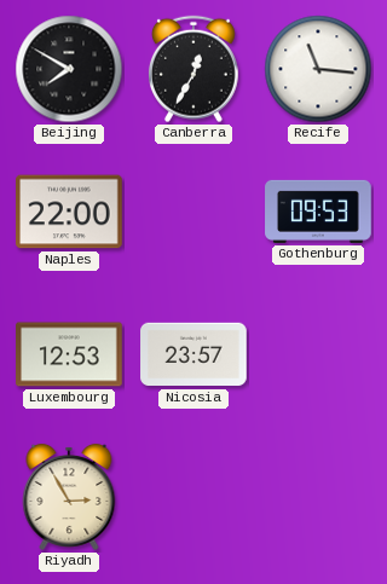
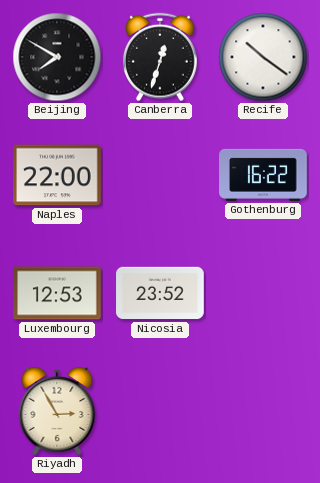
Canberra: 12:35 -> 12:33 (160, 57)
Recife: 11:16 -> 10:21 (263, 57)
Gothenburg: 09:53 -> 16:22 (263, 175)
Nicosia: 23:57 -> 23:52 (160, 293)
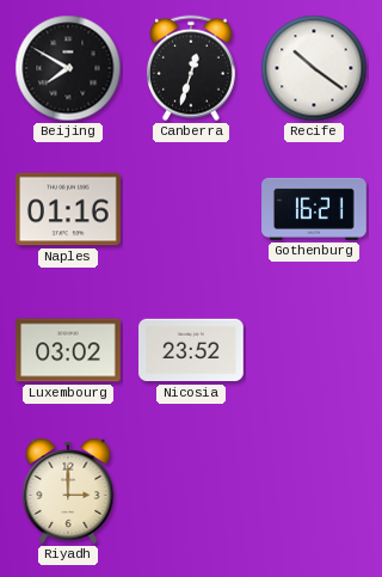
Naples: 22:00 -> 01:16 (69, 209)
Gothenburg: 16:22 -> 16:21 (314, 209)
Luxembourg: 12:53 -> 03:02 (68, 350)
Riyadh: 2:55 -> 3:00 (68, 491)
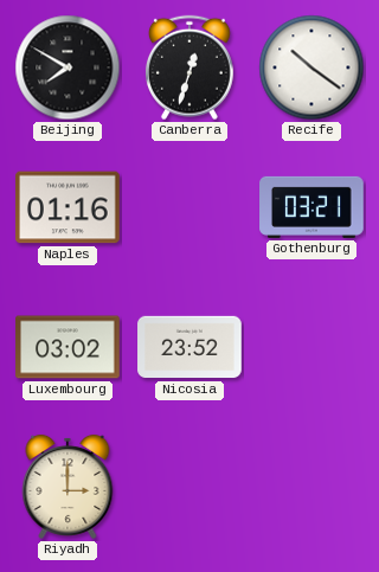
Gothenburg: 16:21 -> 03:21 (311, 207)
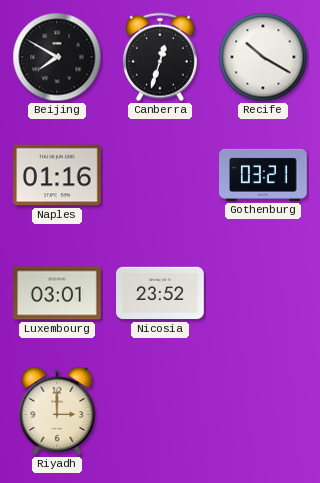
Recife: 10:21 -> 10:20 (263, 57)
Luxembourg: 03:02 -> 03:01 (57, 293)
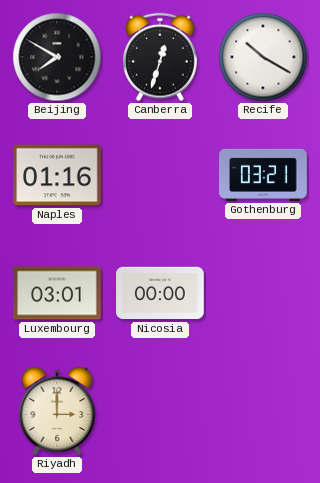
Nicosia: 23:52 -> 00:00 (160, 293)
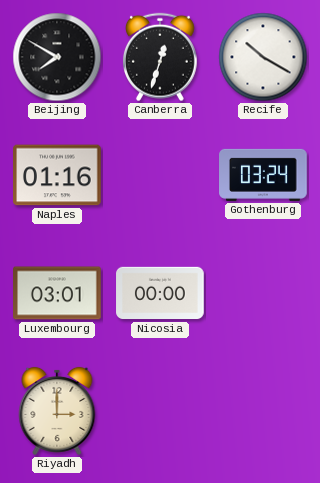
Gothenburg: 03:21 -> 03:24 (263, 175)
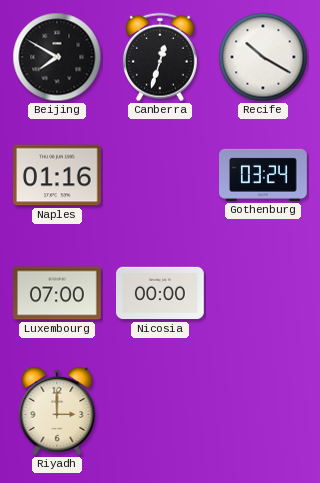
Luxembourg: 03:01 -> 07:00 (57, 293)
